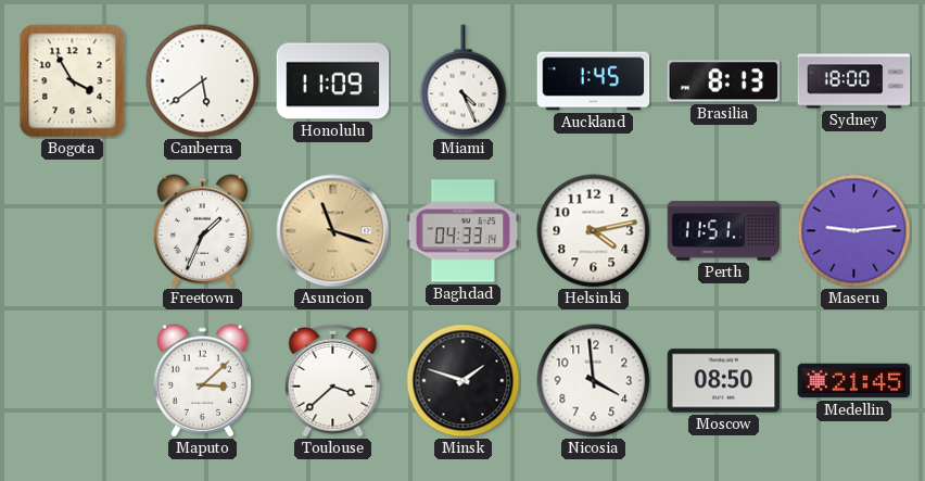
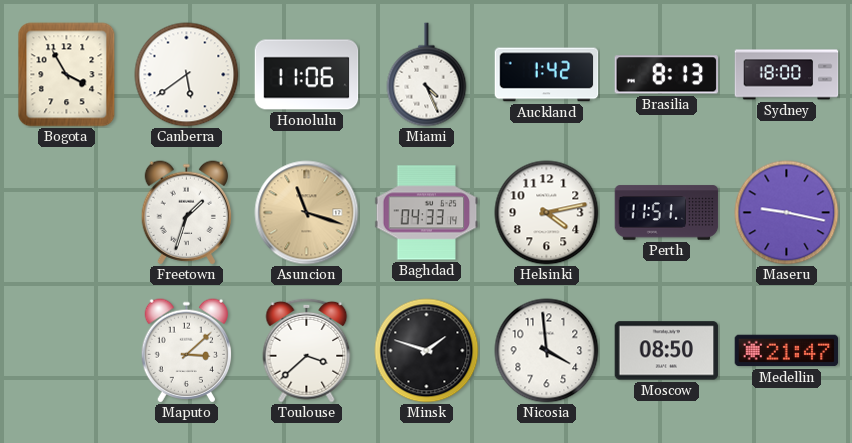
Honolulu: 11:09 -> 11:06 (307, 75)
Auckland: 1:45 -> 1:42 (547, 75)
Freetown: 1:34 -> 1:33 (186, 213)
Maseru: 9:14 -> 9:17 (787, 213)
Medellin: 21:45 -> 21:47 (787, 351)
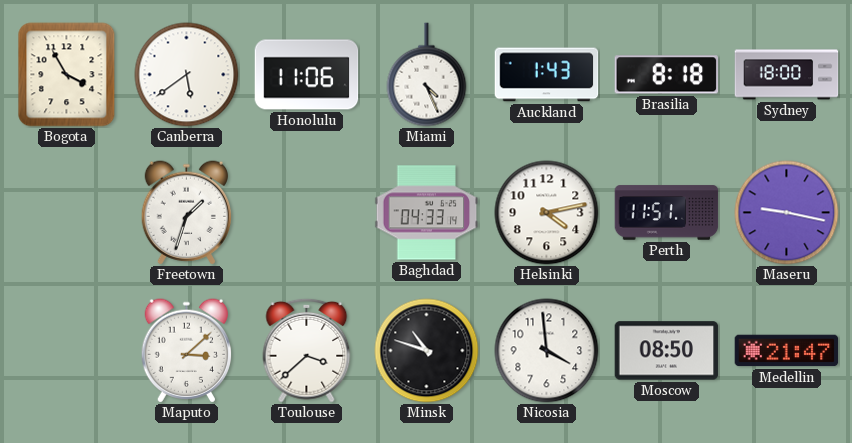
Auckland: 1:42 -> 1:43 (547, 75)
Brasilia: 8:13 -> 8:18 (667, 75)
Asuncion: 11:18 -> none (307, 213)
Minsk: 1:48 -> 10:48 (427, 351)
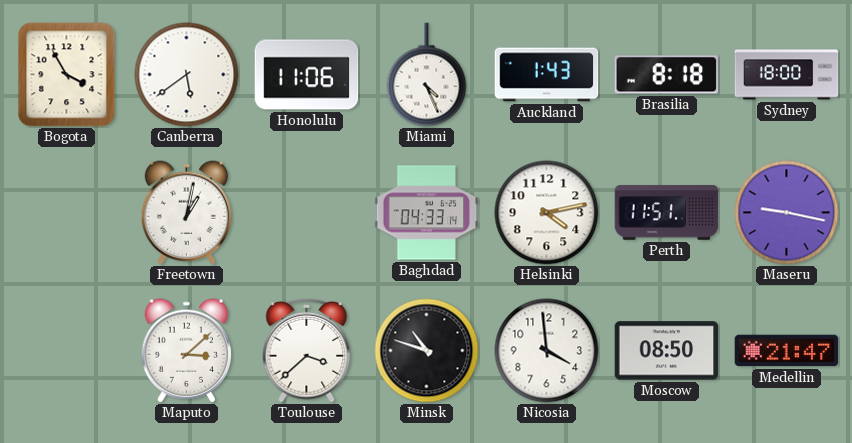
Freetown: 1:33 -> 1:02 (186, 213)
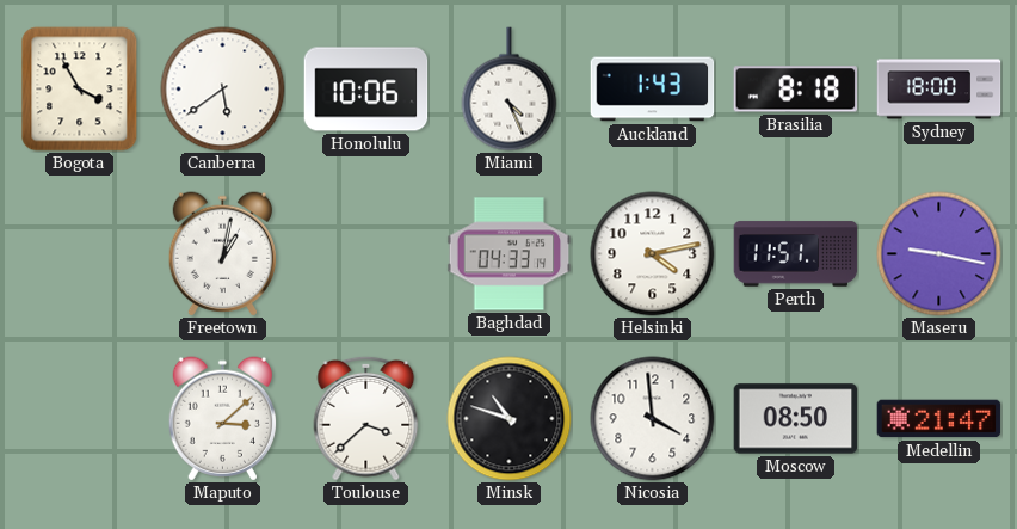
Honolulu: 11:06 -> 10:06 (366, 90)
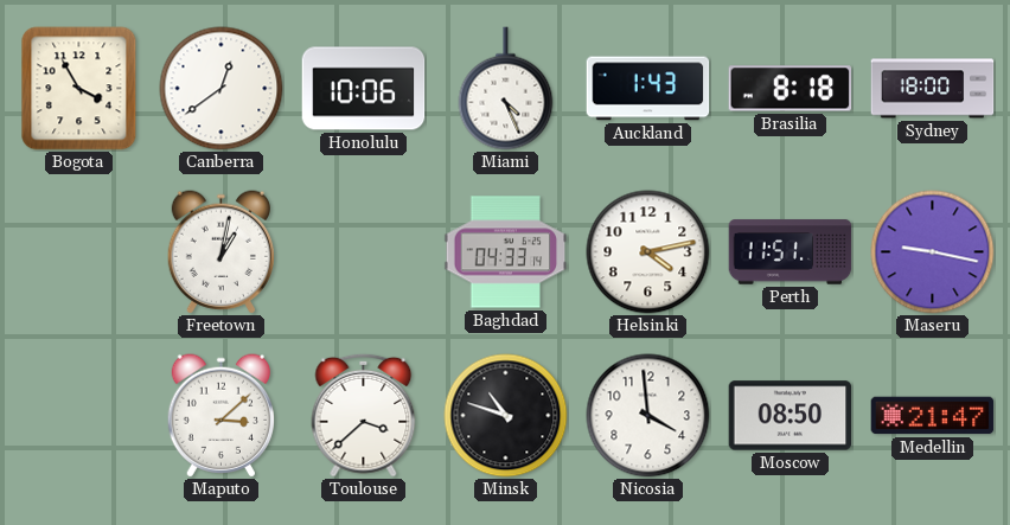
Canberra: 5:39 -> 12:39 (222, 89)
